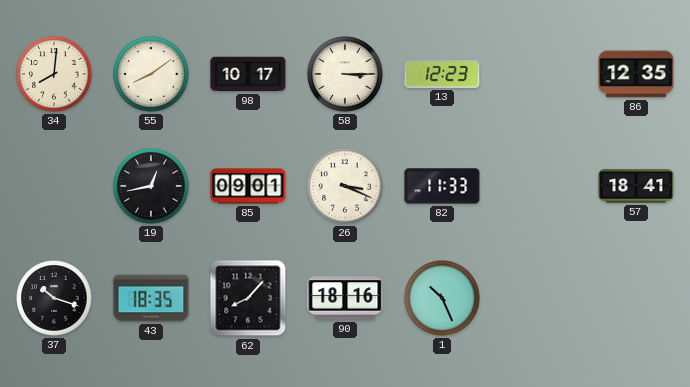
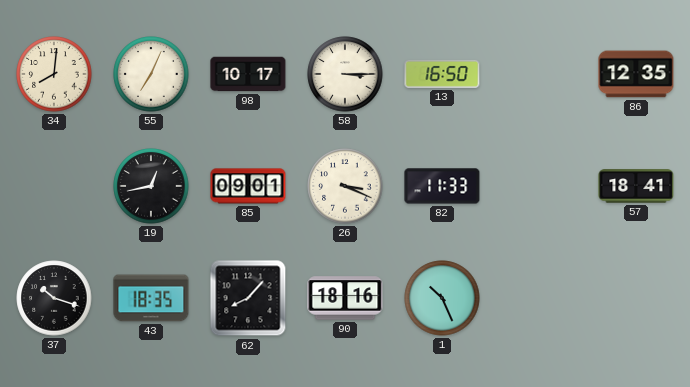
55: 8:09 -> 7:04 (151, 74)
13: 12:23 -> 16:50 (442, 74)
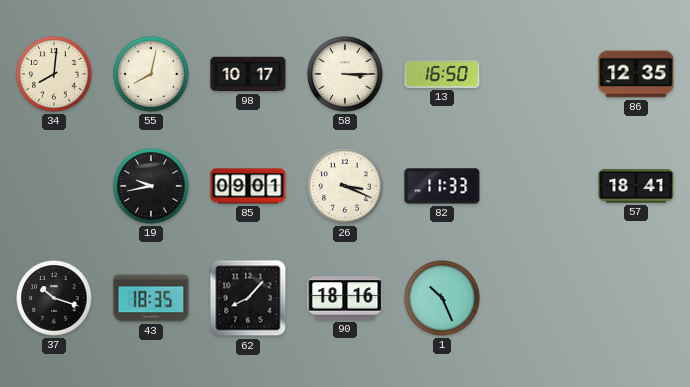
55: 7:04 -> 8:02 (151, 74)
19: 12:43 -> 9:43 (151, 186)
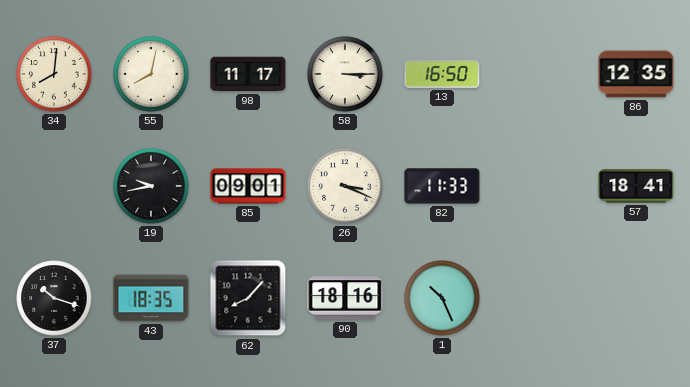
98: 10:17 -> 11:17 (248, 74)
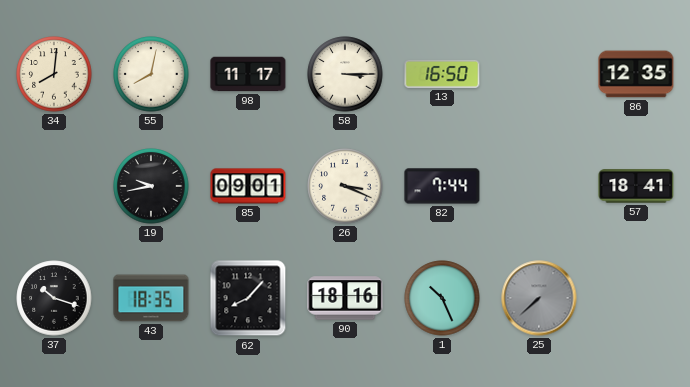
82: 11:33 -> 7:44 (442, 186)
25: none -> 7:38 (539, 298)
